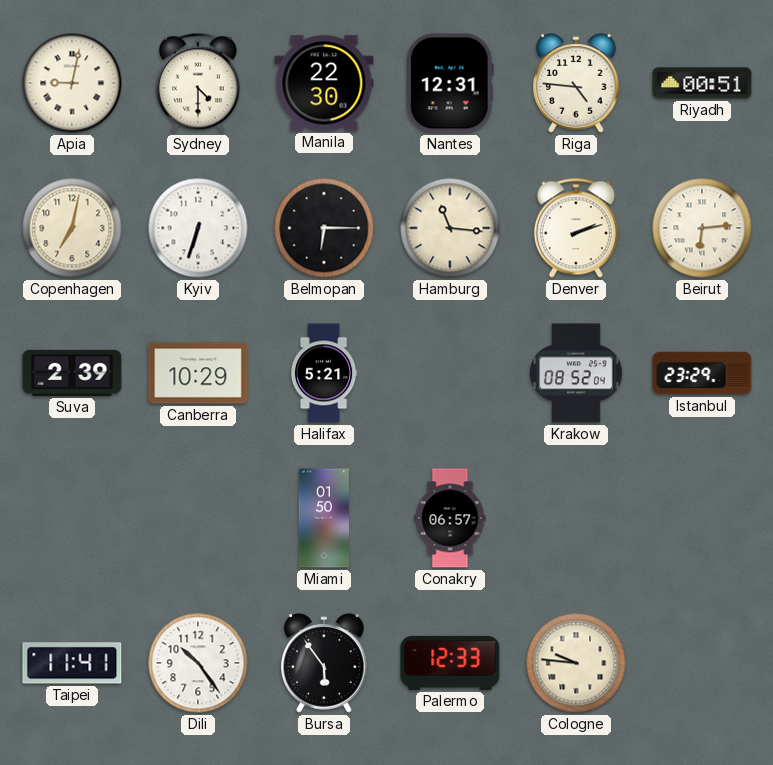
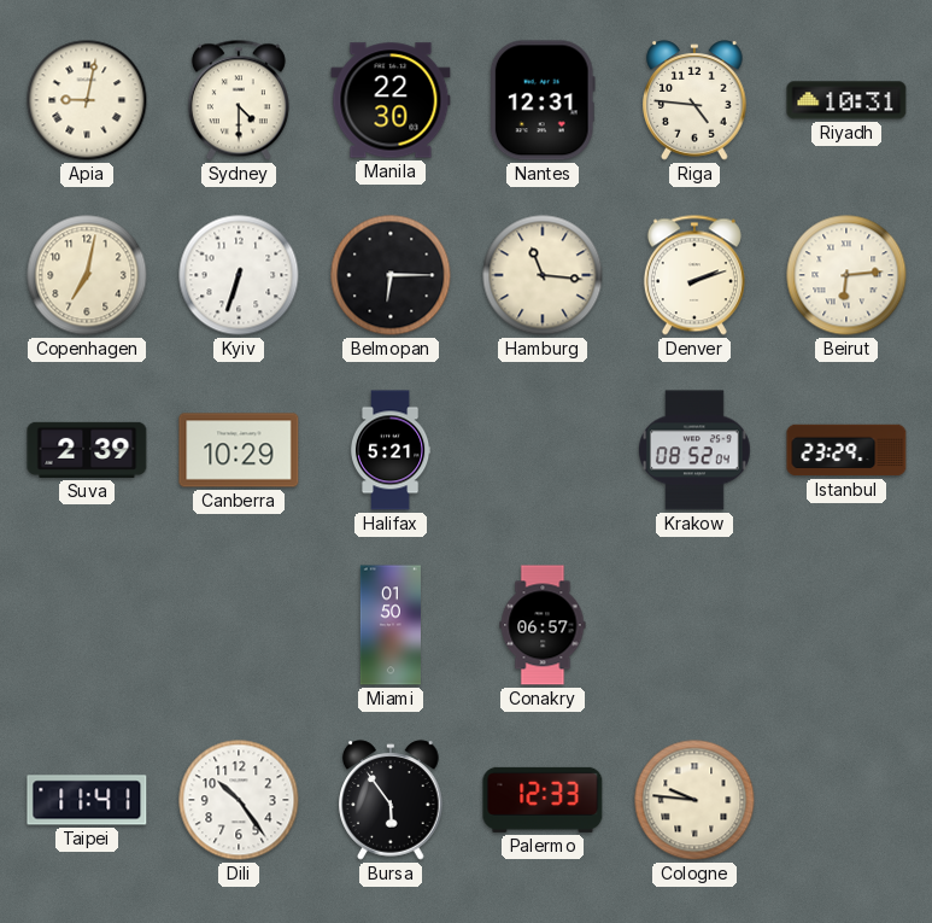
Riyadh: 00:51 -> 10:31 (846, 100)
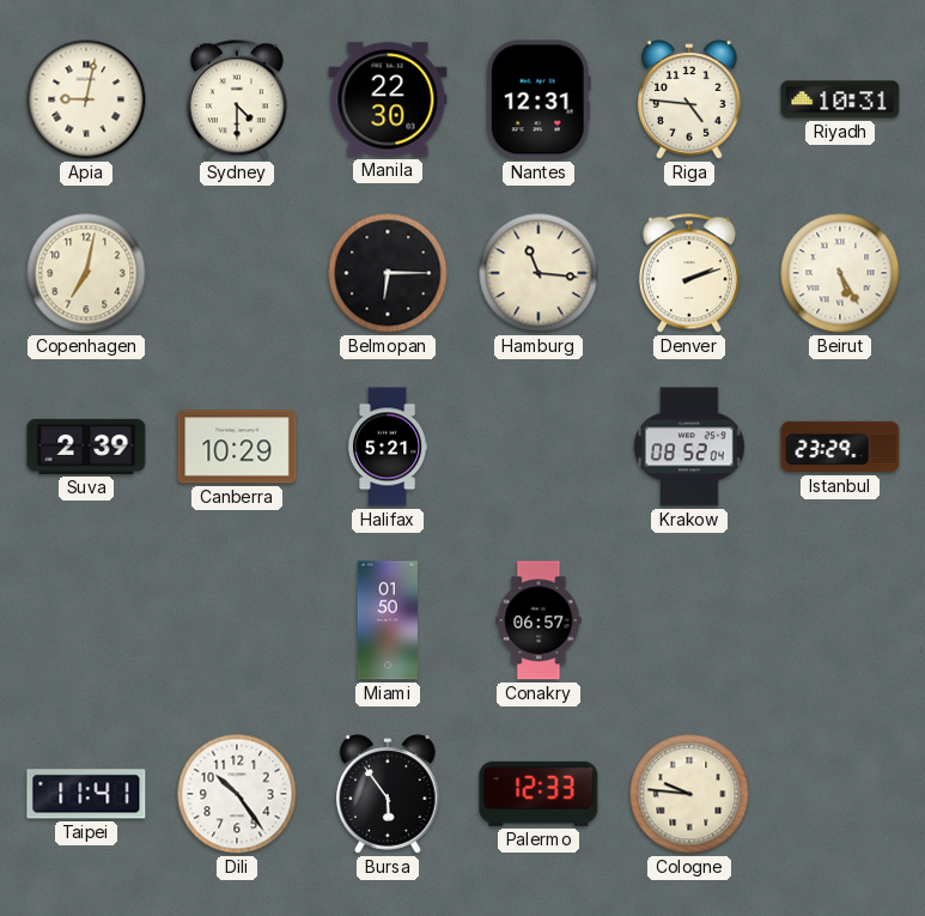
Kyiv: 6:33 -> none (239, 275)
Beirut: 6:14 -> 5:25 (840, 273)
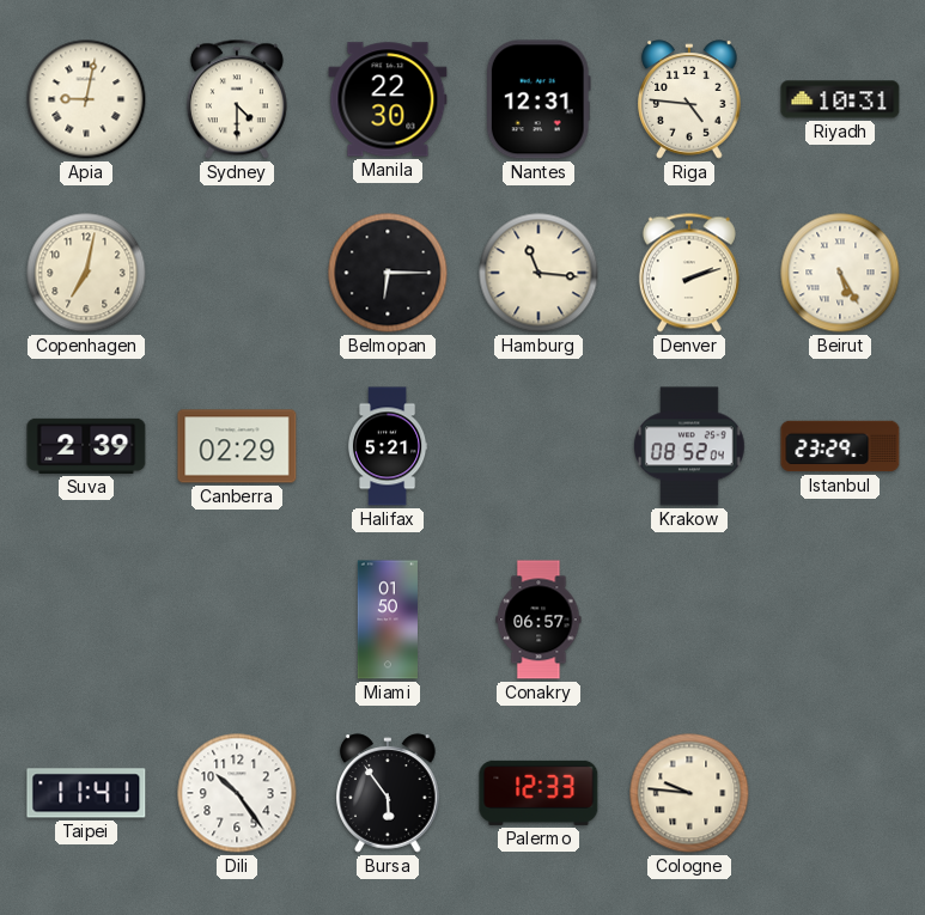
Canberra: 10:29 -> 02:29 (237, 446)
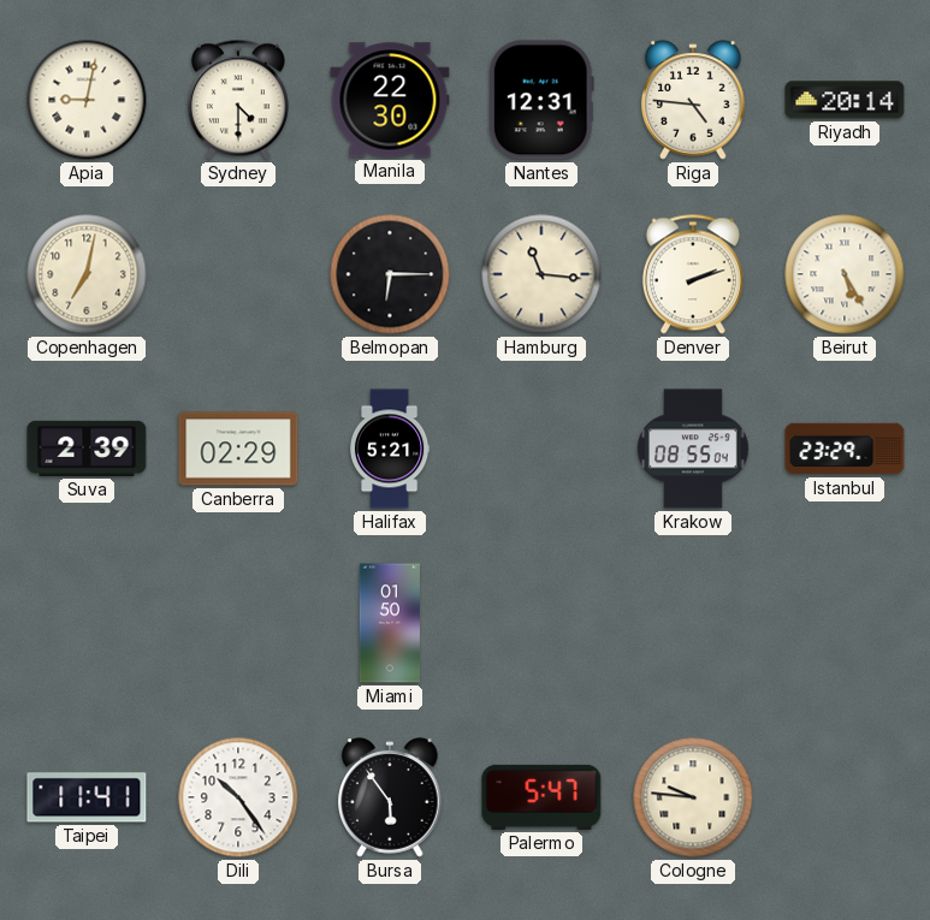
Riyadh: 10:31 -> 20:14 (845, 100)
Krakow: 08:52 -> 08:55 (693, 449)
Conakry: 06:57 -> none (538, 620)
Palermo: 12:33 -> 5:47 (541, 797)
